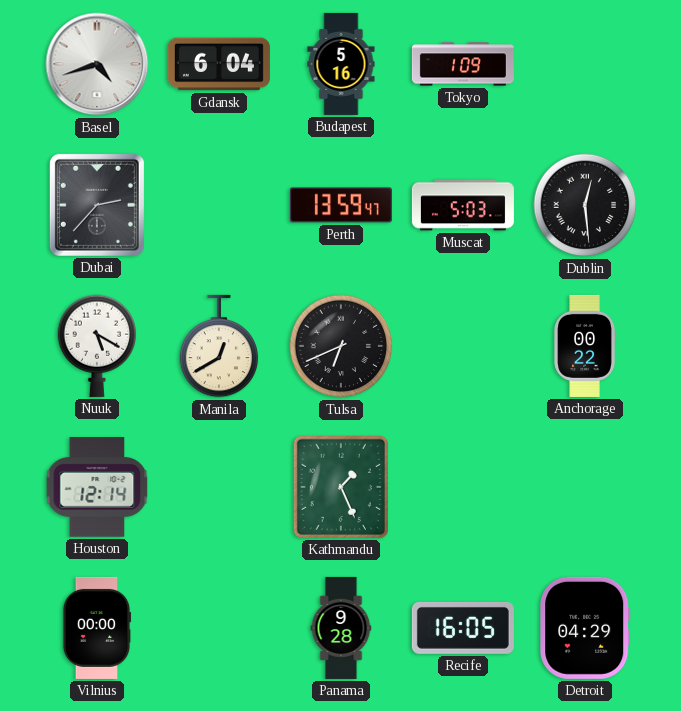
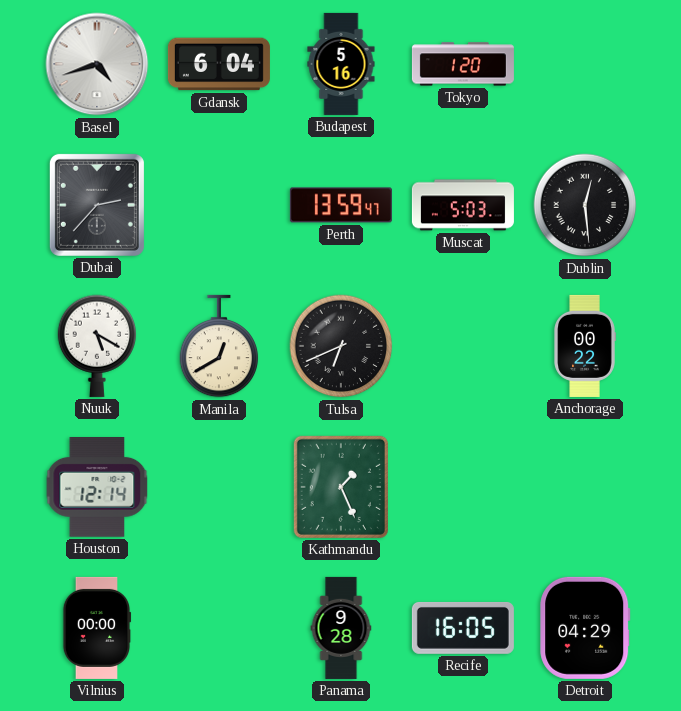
Tokyo: 1:09 -> 1:20 (463, 64)
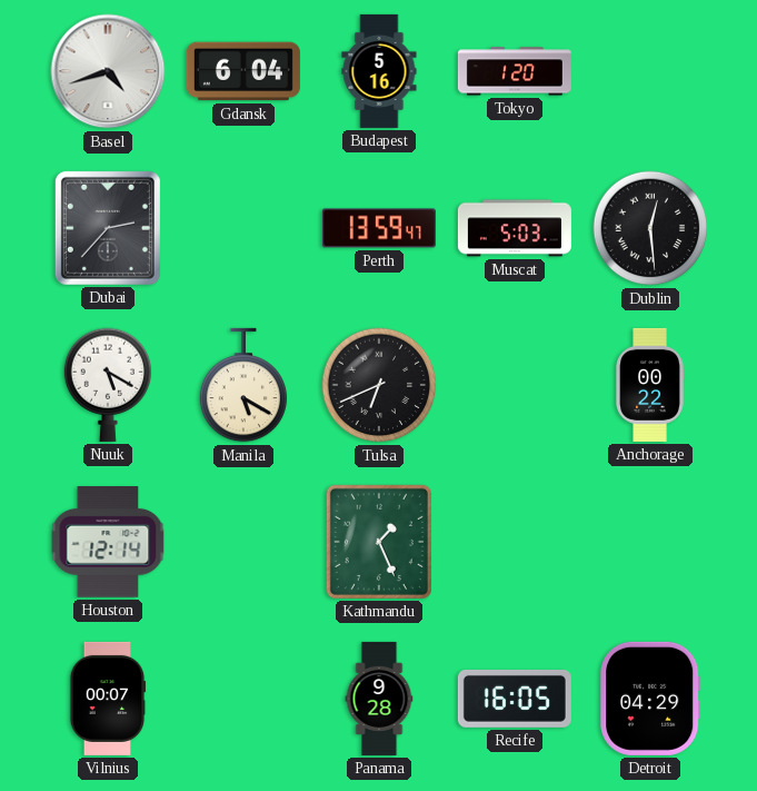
Manila: 12:40 -> 5:20 (243, 385)
Vilnius: 00:00 -> 00:07 (108, 699)
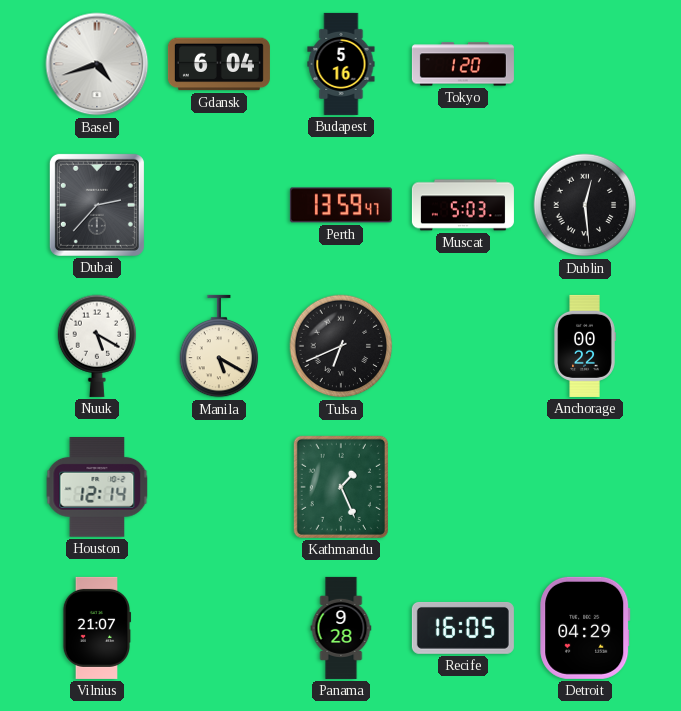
Vilnius: 00:07 -> 21:07 (97, 628)
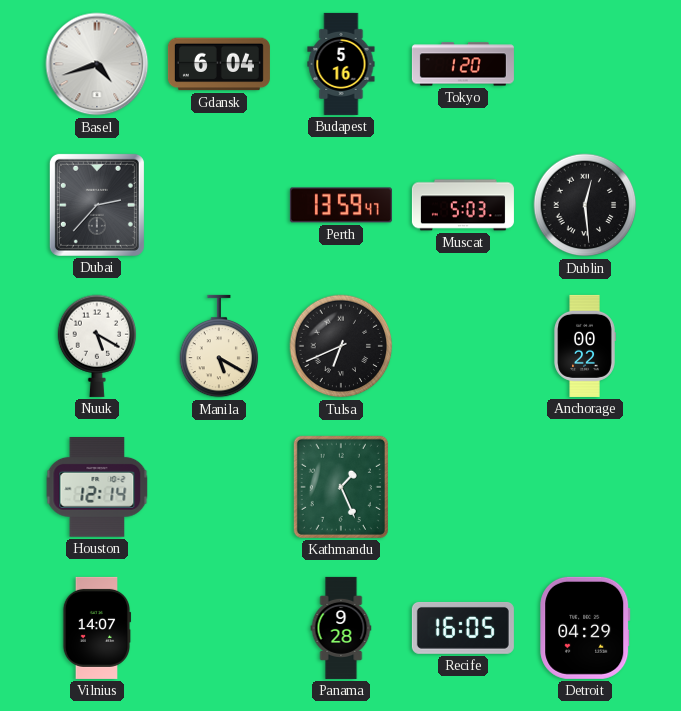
Vilnius: 21:07 -> 14:07 (97, 628)
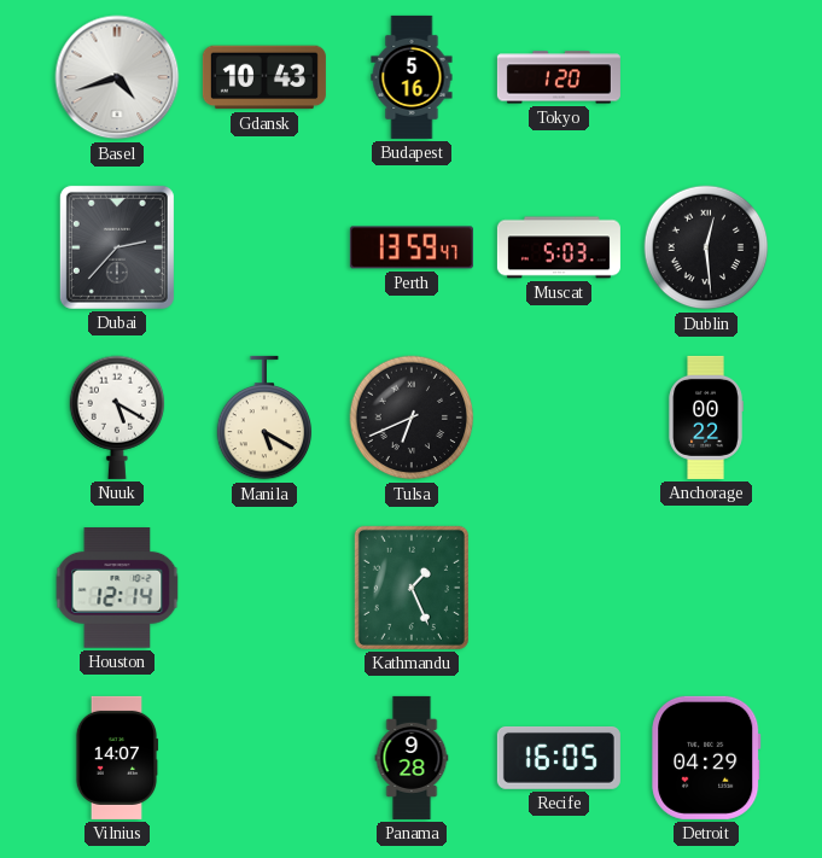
Gdansk: 6:04 -> 10:43 (264, 77)
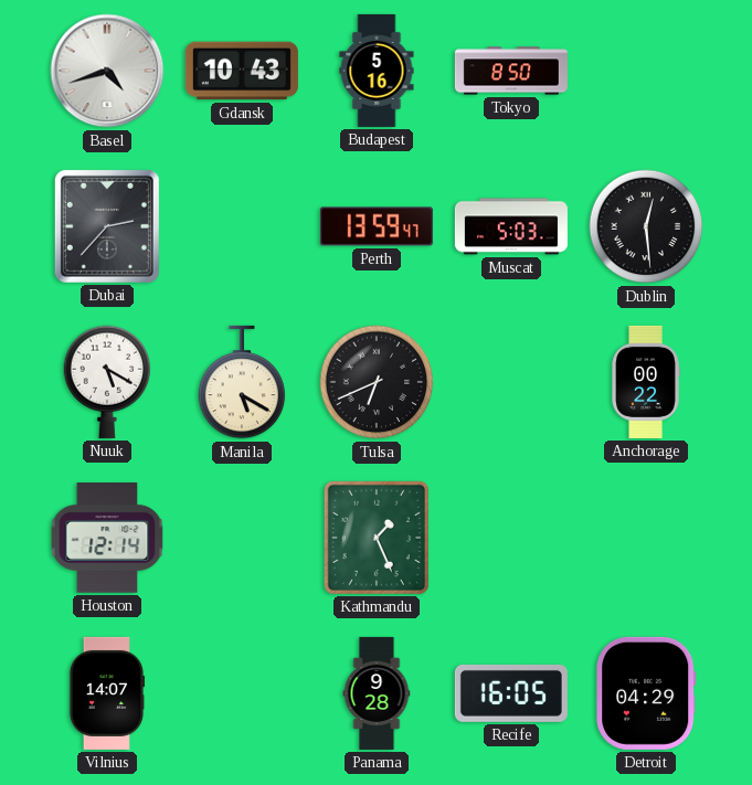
Tokyo: 1:20 -> 8:50 (511, 71)
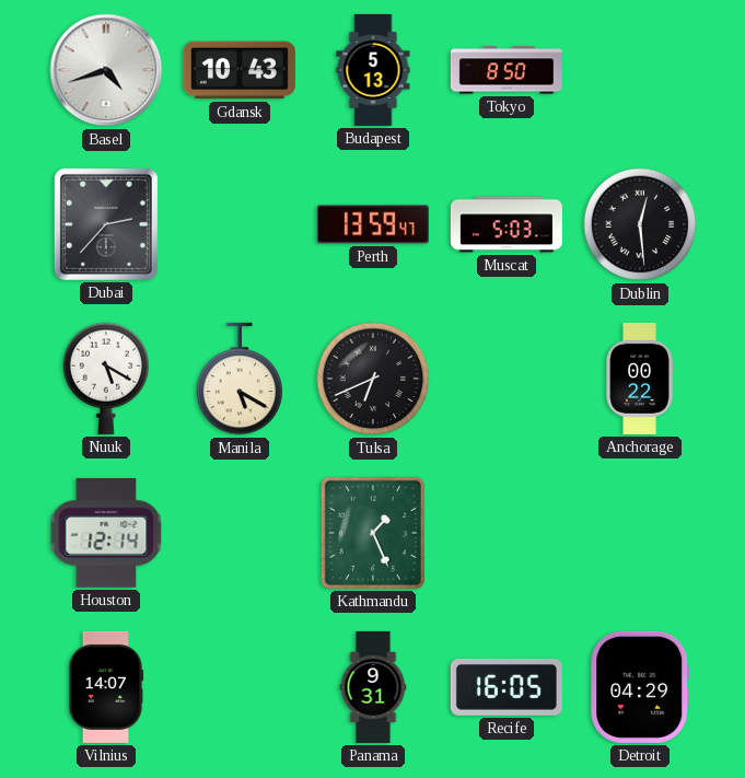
Budapest: 5:16 -> 5:13 (373, 70)
Panama: 9:28 -> 9:31 (373, 687)
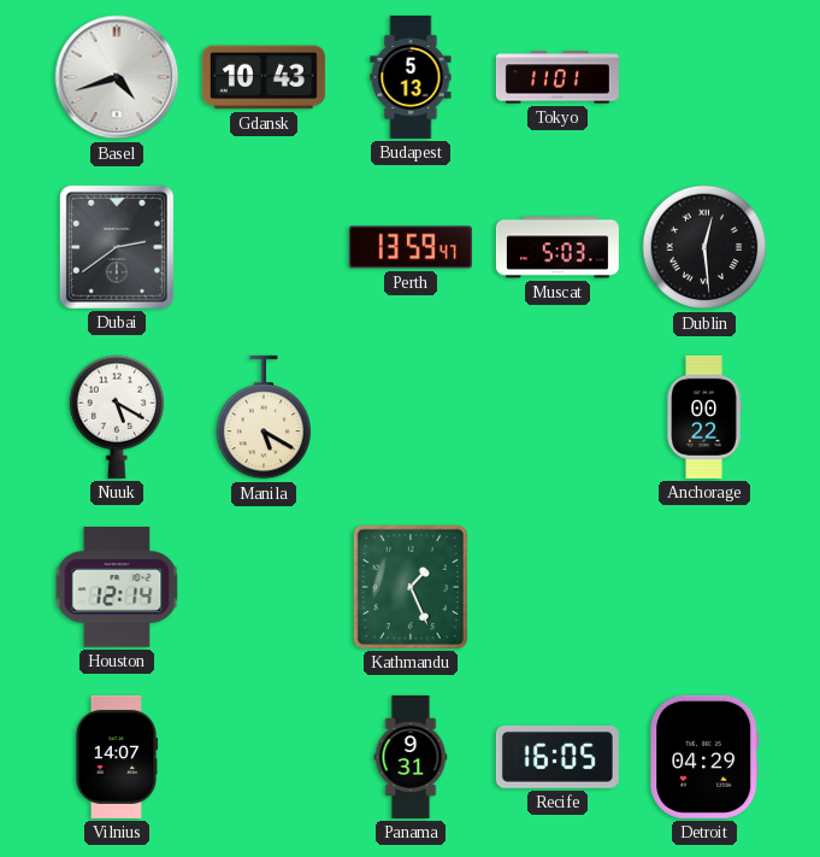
Tokyo: 8:50 -> 11:01 (558, 77)
Dubai: 2:37 -> 2:39 (117, 247)
Tulsa: 6:41 -> none (373, 379)
